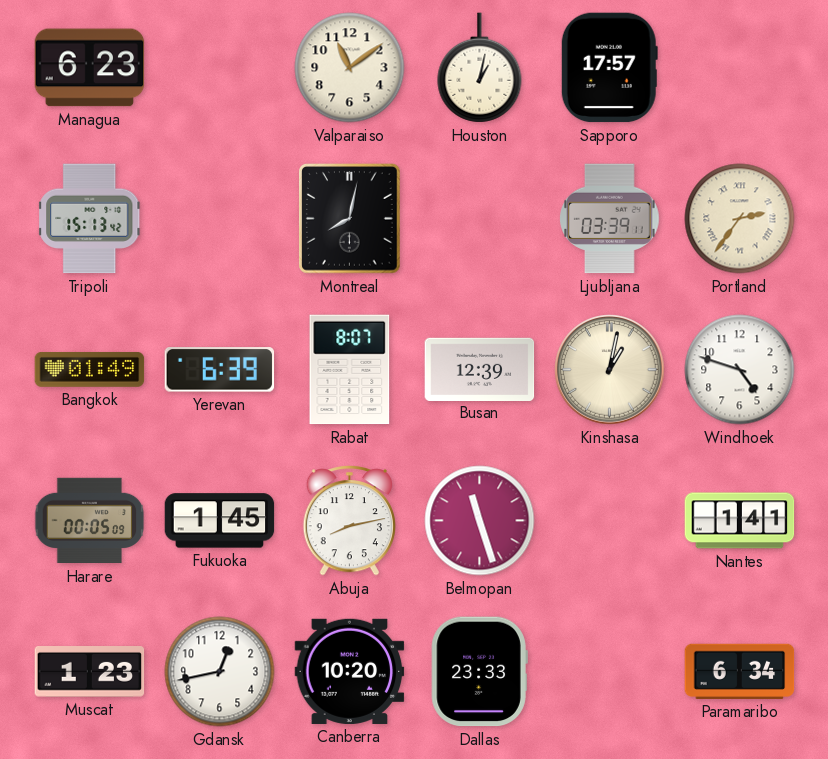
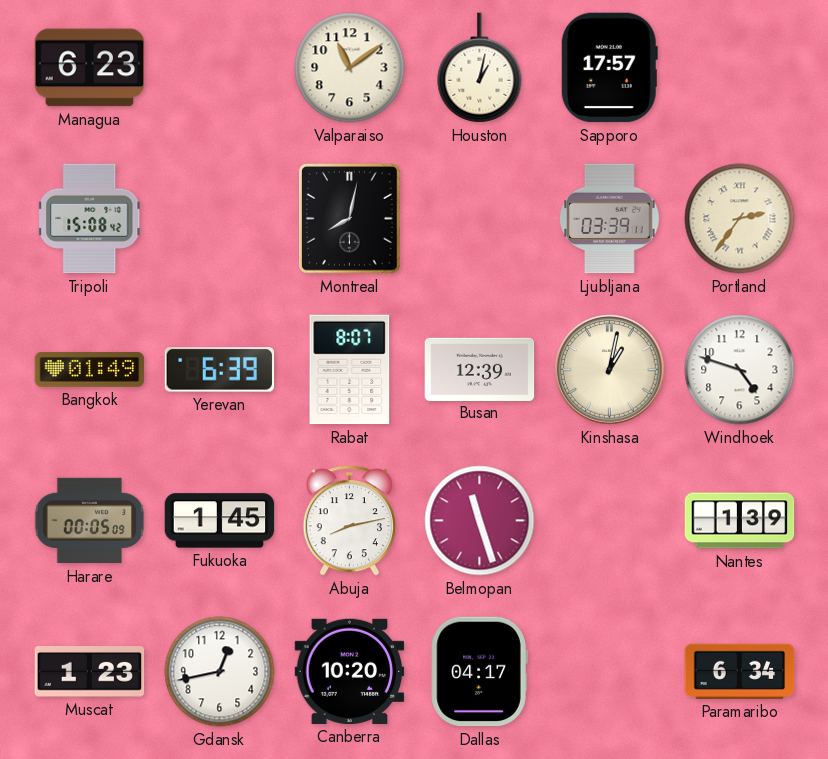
Tripoli: 15:13 -> 15:08 (90, 219)
Nantes: 1:41 -> 1:39 (740, 521)
Dallas: 23:33 -> 04:17 (479, 672)
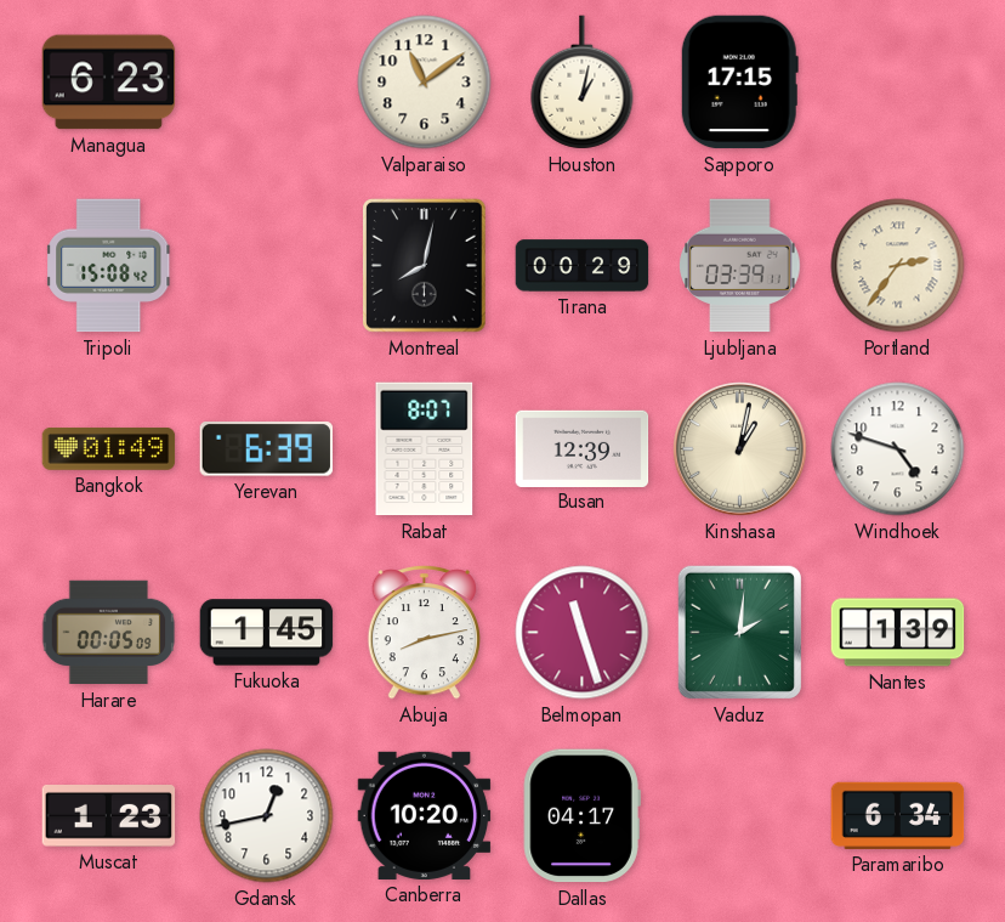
Sapporo: 17:57 -> 17:15 (739, 83)
Tirana: none -> 00:29 (583, 266)
Vaduz: none -> 2:01 (739, 632)
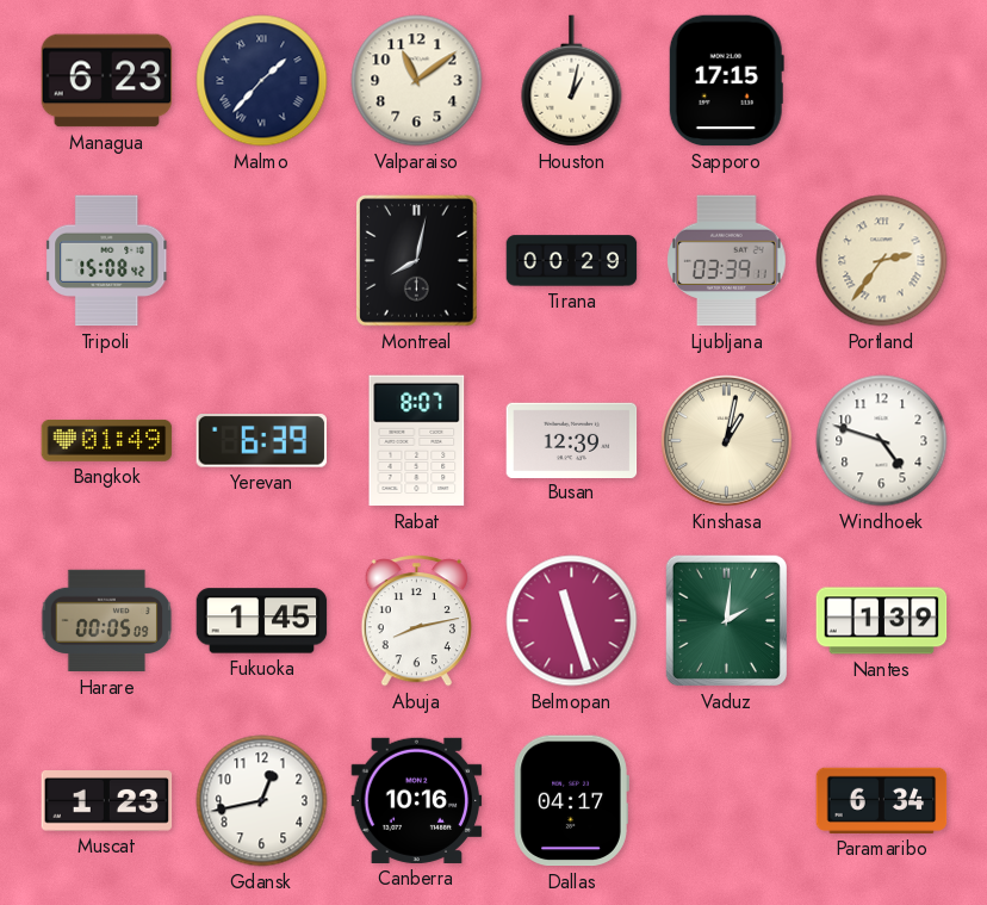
Malmo: none -> 1:37 (262, 81)
Canberra: 10:20 -> 10:16 (417, 800)
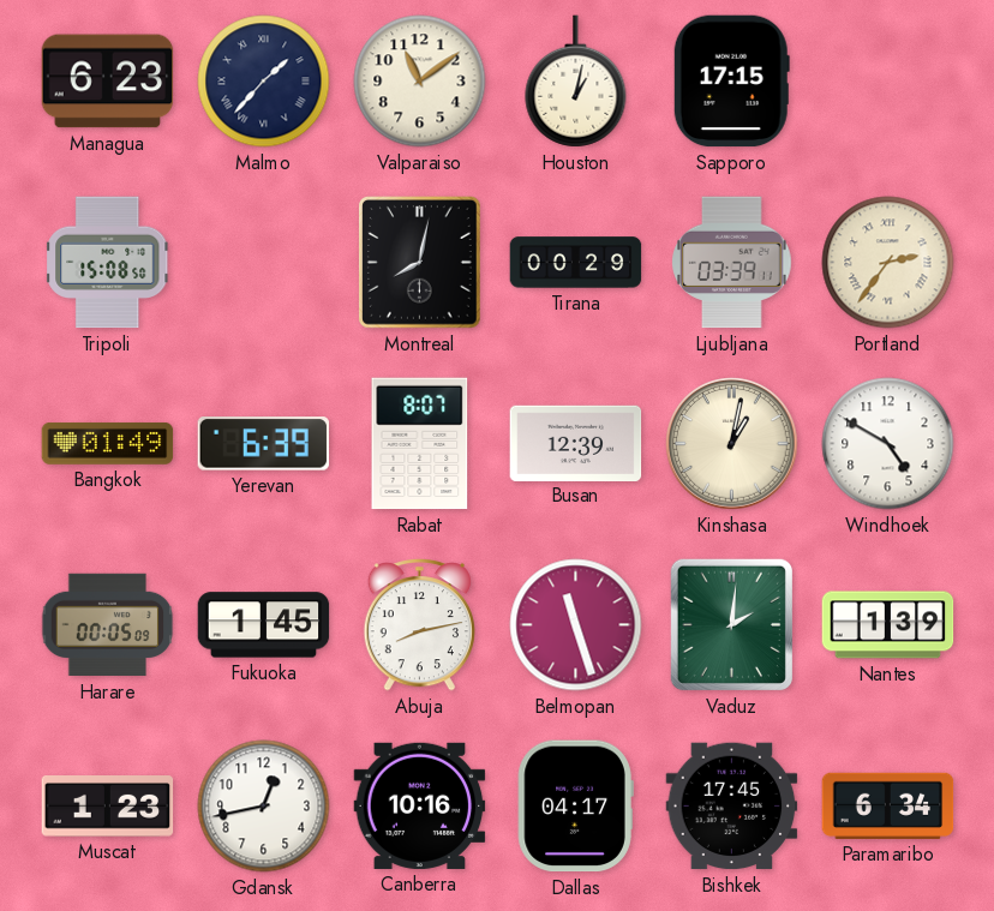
Tripoli: 15:08:42 -> 15:08:50 (108, 263)
Windhoek: 4:48 -> 4:50 (888, 444)
Bishkek: none -> 17:45 (732, 807)
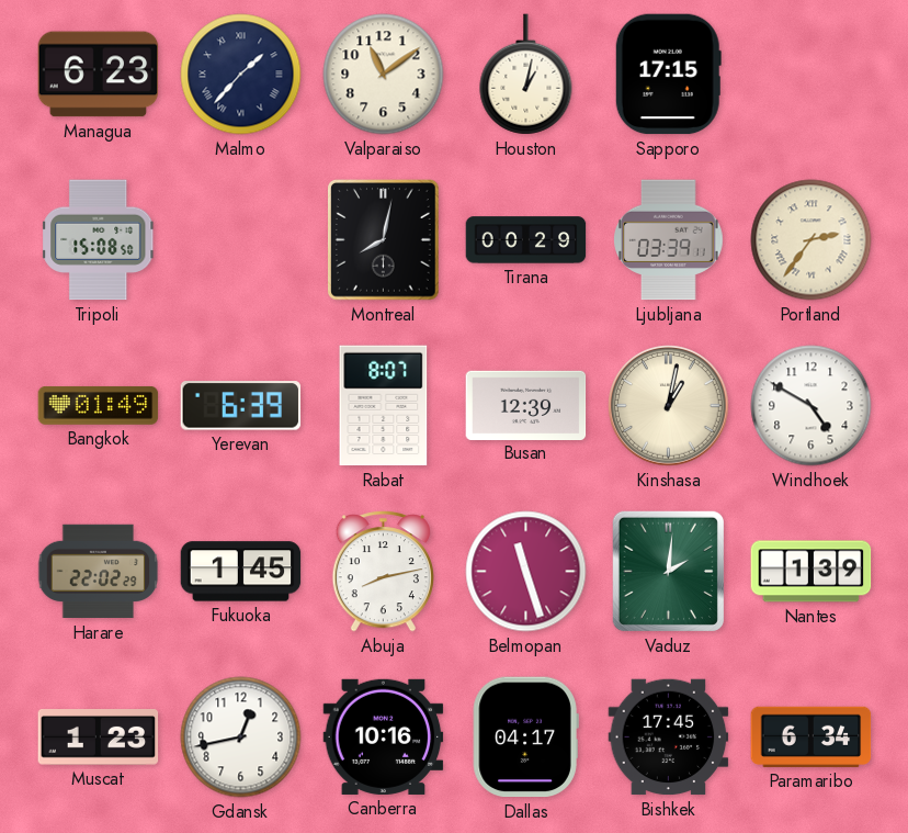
Harare: 00:05 -> 22:02 (99, 572)
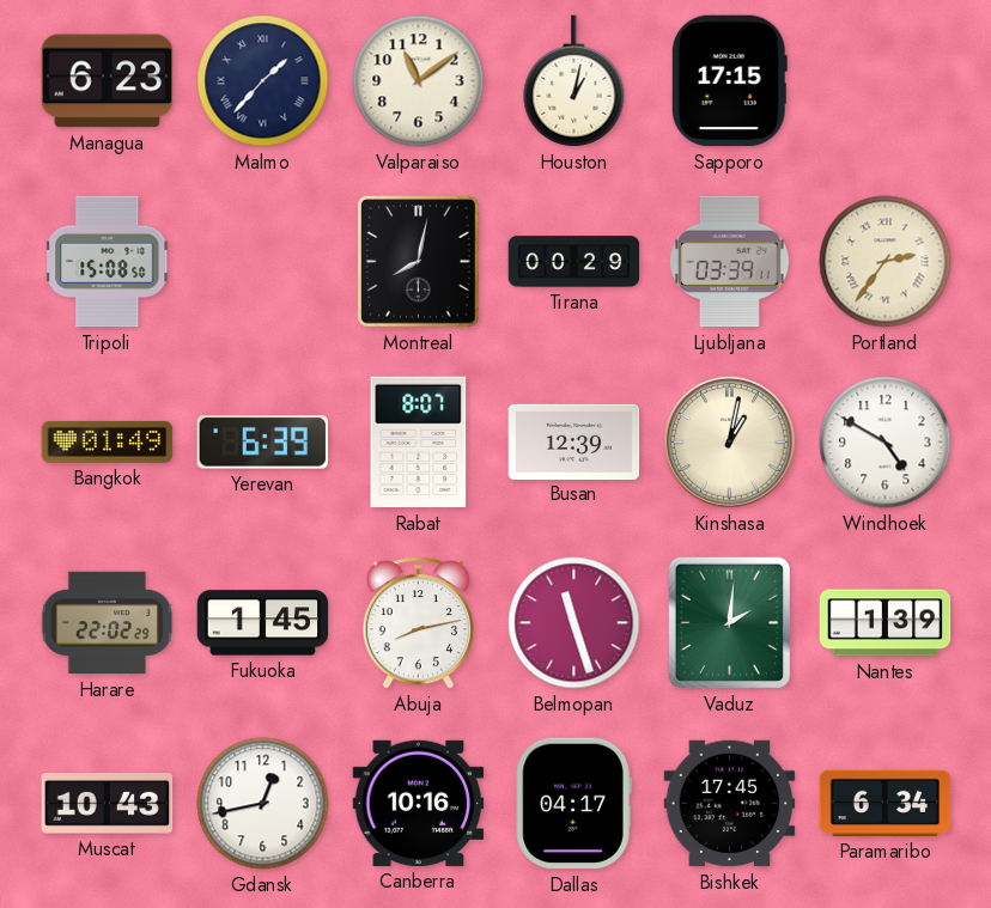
Muscat: 1:23 -> 10:43 (108, 804)
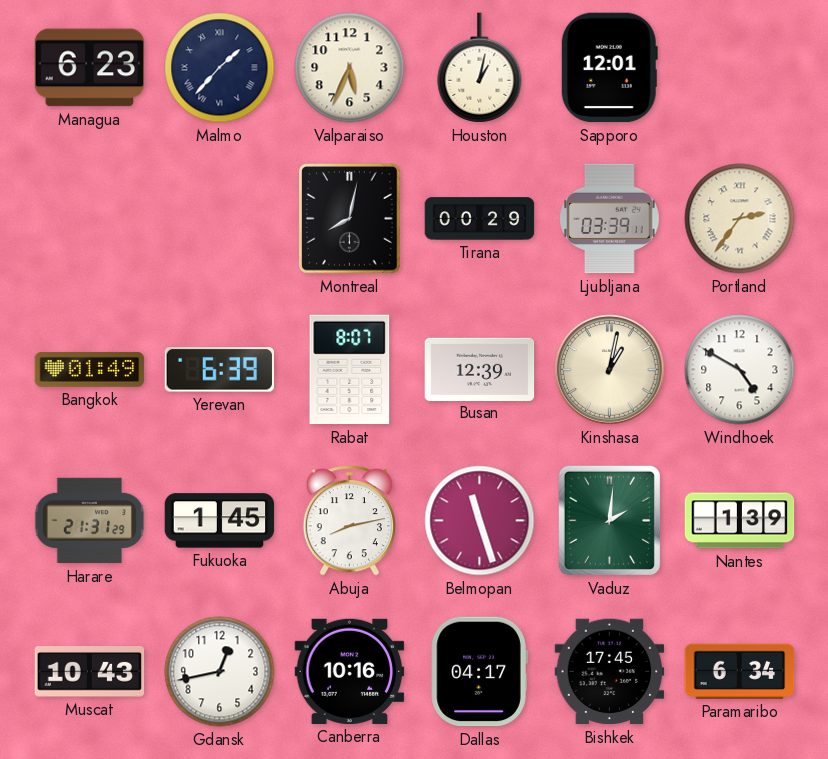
Valparaiso: 11:09 -> 5:34 (350, 68)
Sapporo: 17:15 -> 12:01 (609, 68)
Tripoli: 15:08 -> none (108, 262)
Harare: 22:02 -> 21:31 (90, 521)
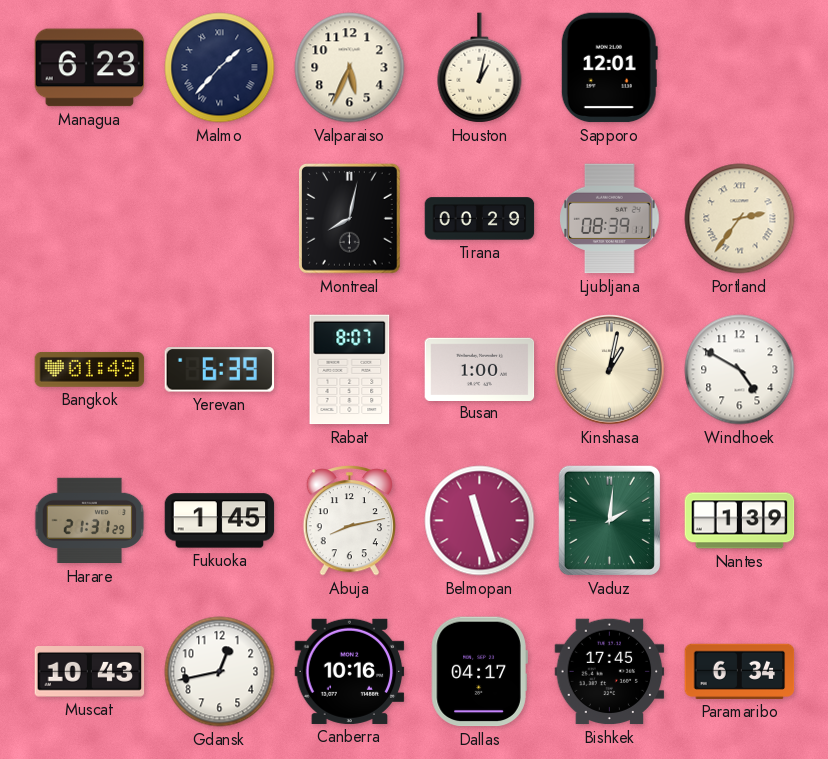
Ljubljana: 03:39 -> 08:39 (610, 219)
Busan: 12:39 -> 1:00 (480, 369)
